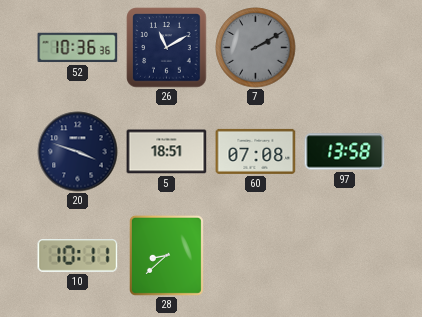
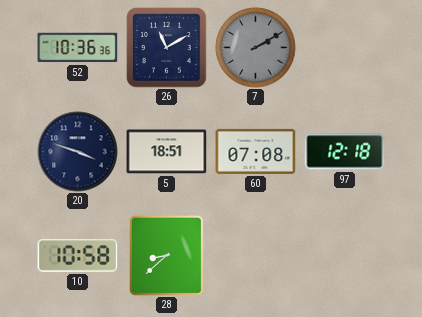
97: 13:58 -> 12:18 (345, 152)
10: 10:11 -> 10:58 (78, 256)
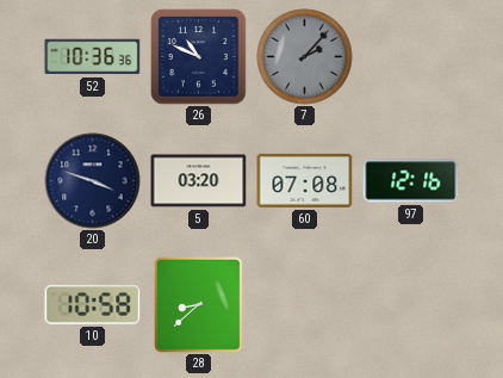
26: 11:10 -> 10:49 (199, 57)
7: 2:10 -> 2:07 (305, 57)
5: 18:51 -> 03:20 (199, 181)
97: 12:18 -> 12:16 (411, 181)
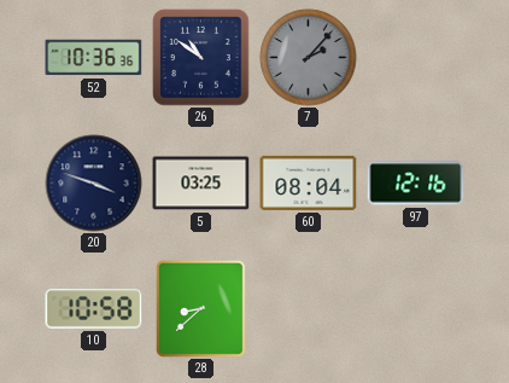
26: 10:49 -> 10:51 (201, 58)
5: 03:20 -> 03:25 (201, 184)
60: 07:08 -> 08:04 (309, 182)
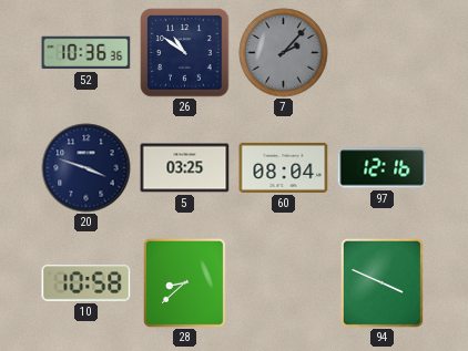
94: none -> 3:49 (381, 282)
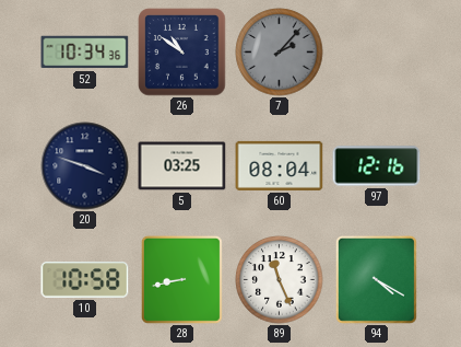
52: 10:36 -> 10:34 (85, 53)
28: 8:38 -> 8:43 (181, 279)
89: none -> 11:26 (280, 280)
94: 3:49 -> 4:20 (376, 279)
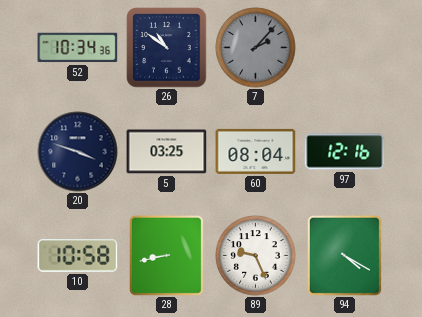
89: 11:26 -> 9:26 (256, 256)
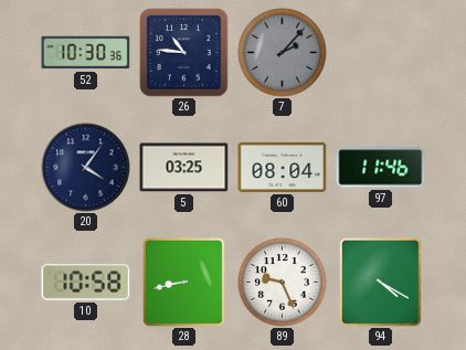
52: 10:34 -> 10:30 (86, 53)
26: 10:51 -> 10:46 (184, 53)
20: 3:48 -> 4:06 (86, 168)
97: 12:16 -> 11:46 (381, 168)
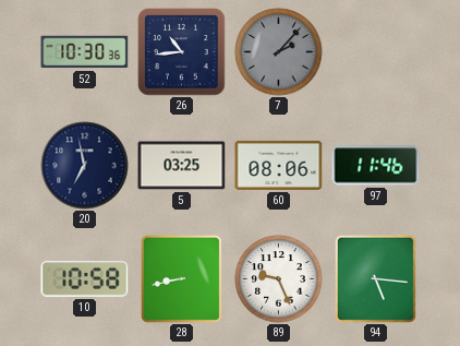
26: 10:46 -> 10:44 (182, 52)
20: 4:06 -> 6:58 (85, 166)
60: 08:04 -> 08:06 (279, 165)
94: 4:20 -> 5:16 (375, 278)
